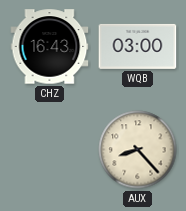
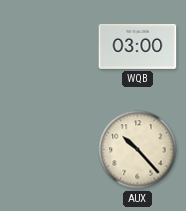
CHZ: 16:43 -> none (50, 47)
AUX: 8:23 -> 10:23 (138, 150)
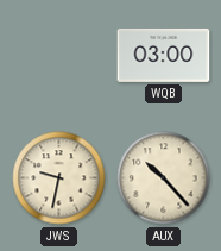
JWS: none -> 9:32 (59, 178)
